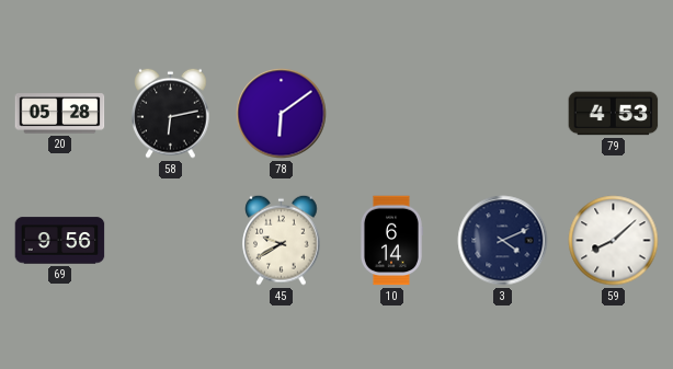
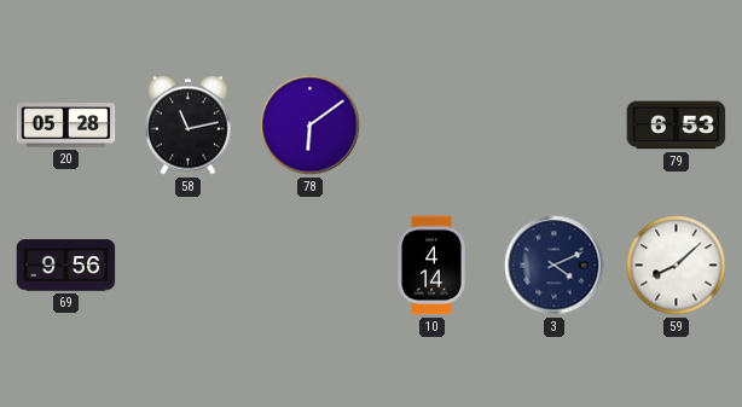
58: 6:13 -> 11:13 (189, 124)
79: 4:53 -> 6:53 (677, 126)
45: 9:40 -> none (282, 240)
10: 6:14 -> 4:14 (431, 266)
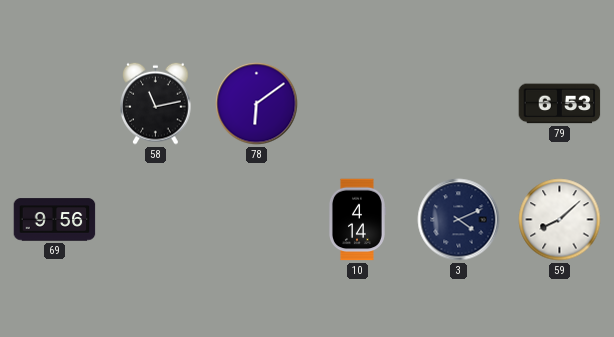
20: 05:28 -> none (66, 126)
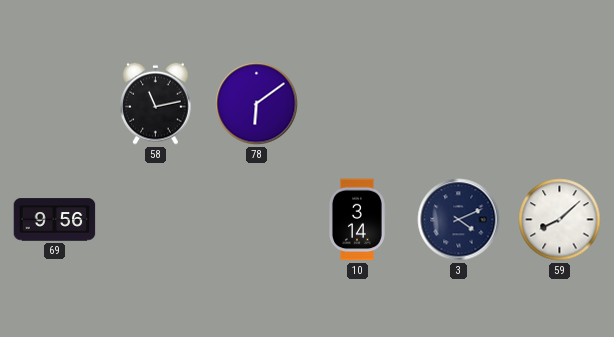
79: 6:53 -> none (560, 104)
10: 4:14 -> 3:14 (357, 220)
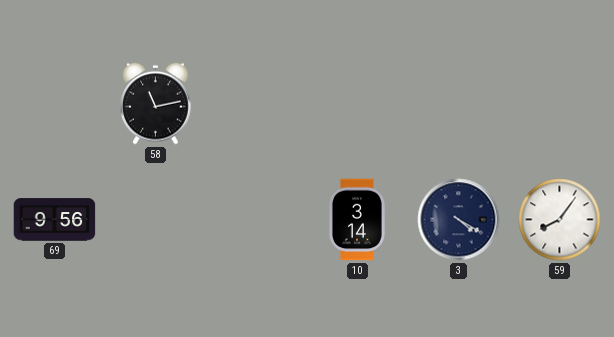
78: 6:09 -> none (257, 104)
3: 4:11 -> 4:20 (459, 220)
59: 8:08 -> 8:06 (560, 220)
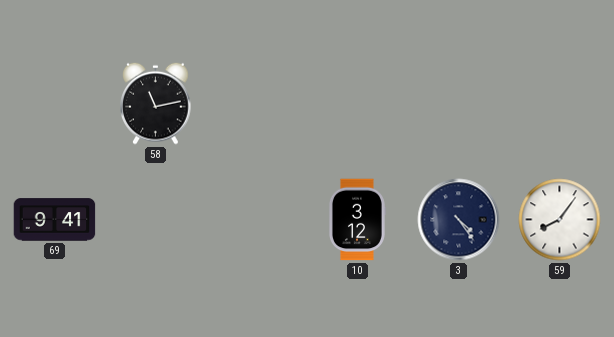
69: 9:56 -> 9:41 (55, 220)
10: 3:14 -> 3:12 (357, 220)
3: 4:20 -> 4:24 (459, 220)
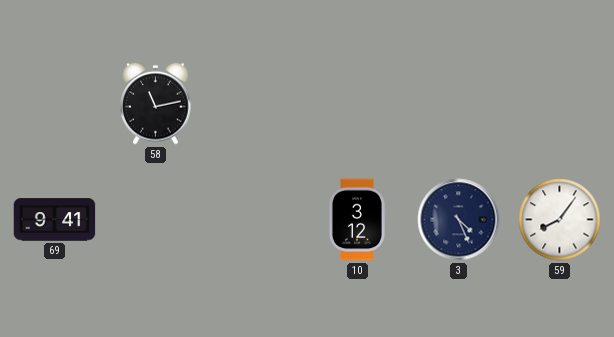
3: 4:24 -> 4:26 (459, 220)
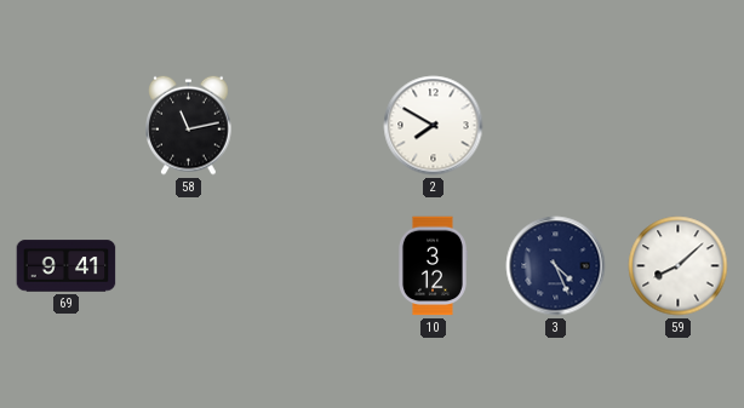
2: none -> 7:50 (434, 126)
59: 8:06 -> 8:08 (679, 266)
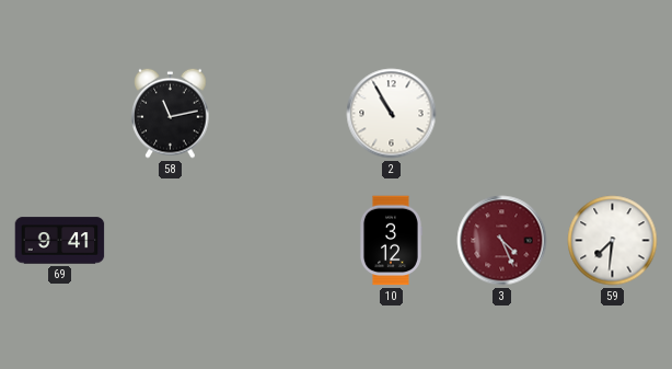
2: 7:50 -> 10:55 (392, 114)
3 dial: navy -> burgundy (502, 241)
59: 8:08 -> 7:31 (613, 241)
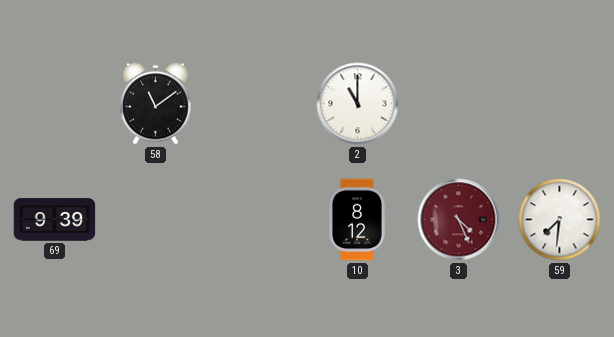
58: 11:13 -> 11:09 (156, 103)
2: 10:55 -> 11:00 (358, 104)
69: 9:41 -> 9:39 (55, 220)
10: 3:12 -> 8:12 (357, 220)
